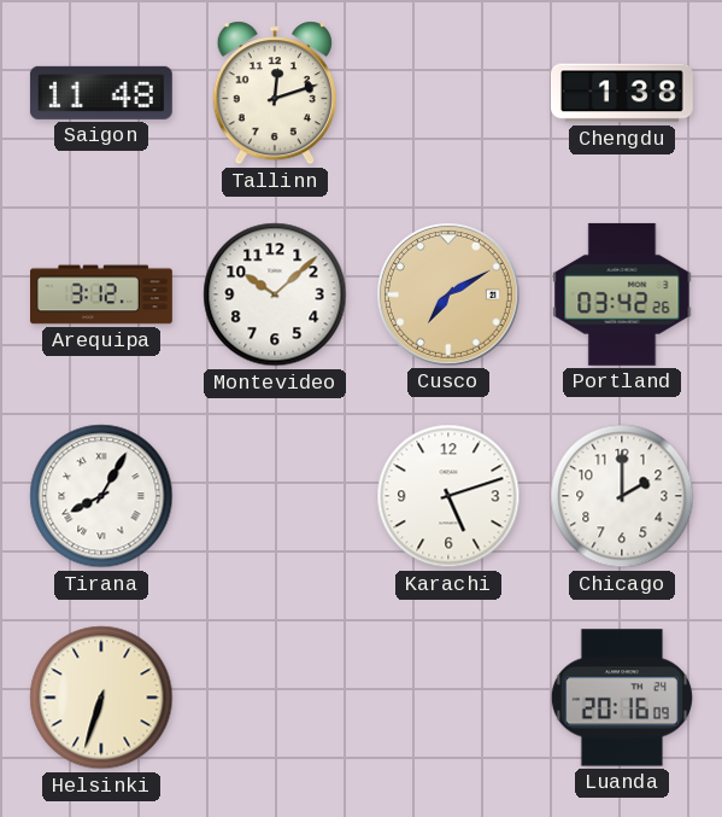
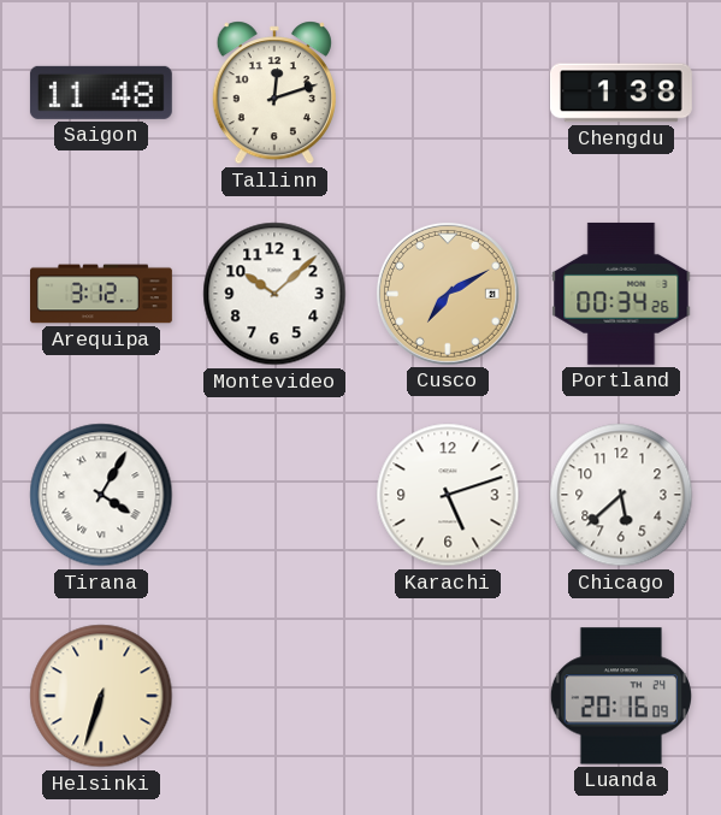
Portland: 03:42 -> 00:34 (621, 294)
Tirana: 8:05 -> 4:05 (101, 495)
Chicago: 2:00 -> 5:38 (621, 495)
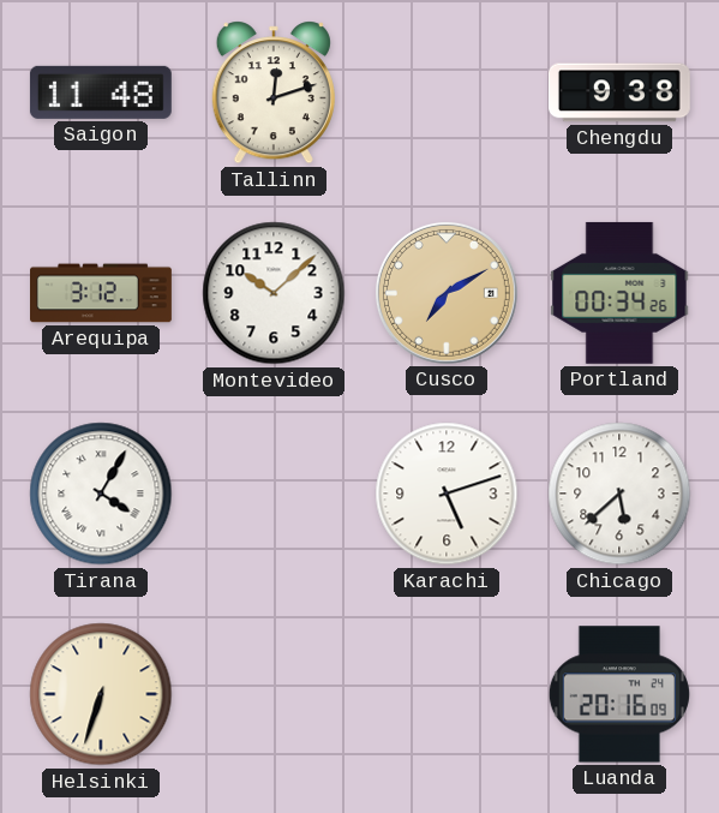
Chengdu: 1:38 -> 9:38 (619, 92)
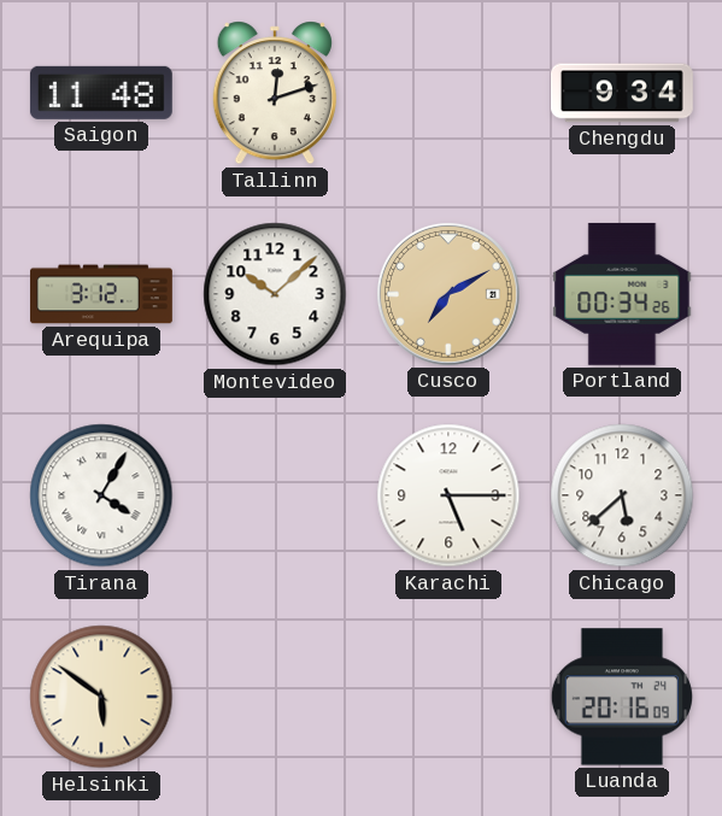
Chengdu: 9:38 -> 9:34 (622, 93)
Karachi: 5:12 -> 5:15 (448, 495)
Helsinki: 6:33 -> 5:51 (101, 697)
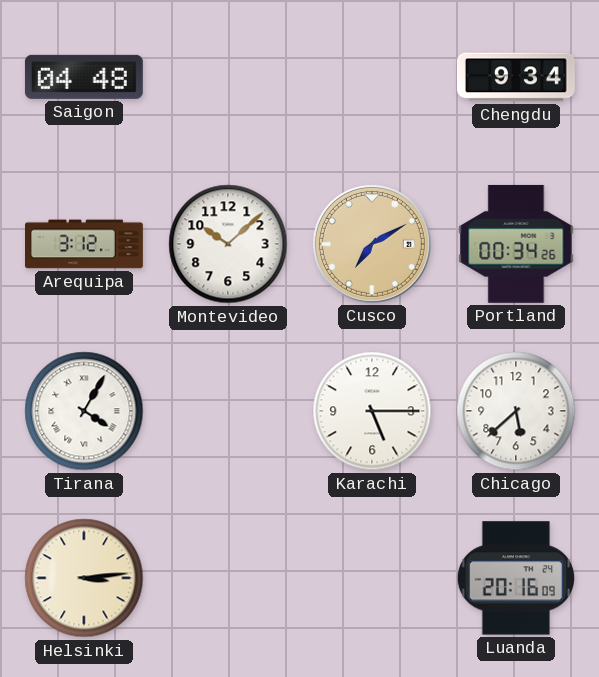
Saigon: 11:48 -> 04:48 (84, 77)
Tallinn: 12:12 -> none (275, 93)
Helsinki: 5:51 -> 3:14 (84, 578)
